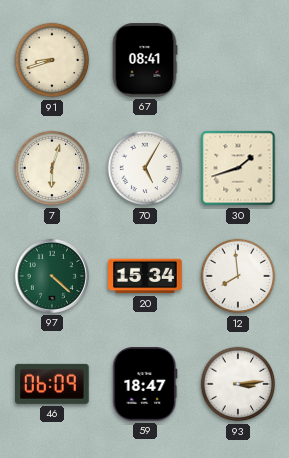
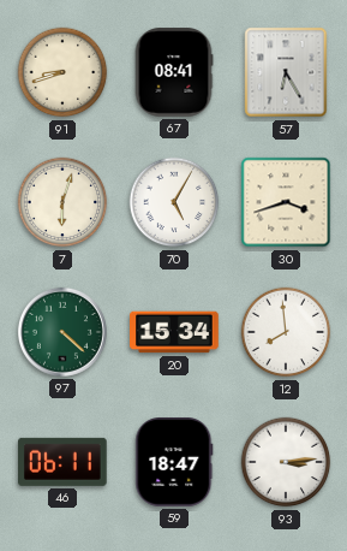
57: none -> 6:25 (286, 72)
30: 1:42 -> 3:42 (286, 202)
46: 06:09 -> 06:11 (64, 462)
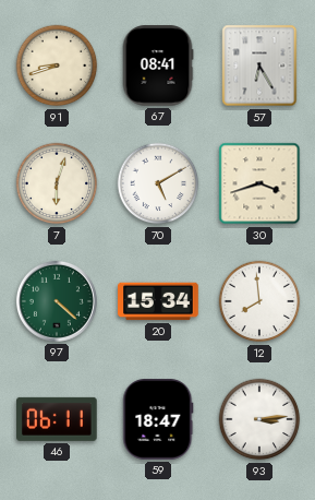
70: 5:05 -> 5:10 (158, 183)
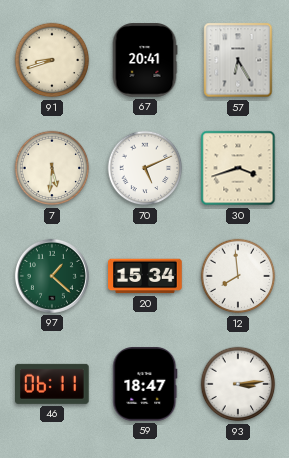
67: 08:41 -> 20:41 (145, 60)
7: 6:03 -> 5:31 (52, 168)
70: 5:10 -> 5:11 (145, 168)
97: 4:22 -> 1:22 (52, 276)
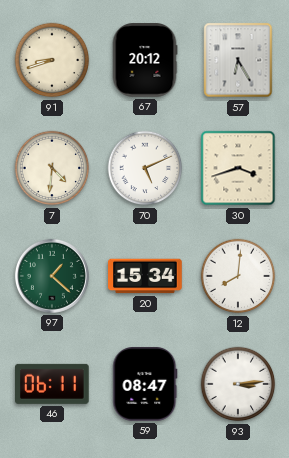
67: 20:41 -> 20:12 (145, 60)
7: 5:31 -> 4:31 (52, 168)
12: 7:59 -> 8:01 (238, 276)
59: 18:47 -> 08:47 (145, 384)
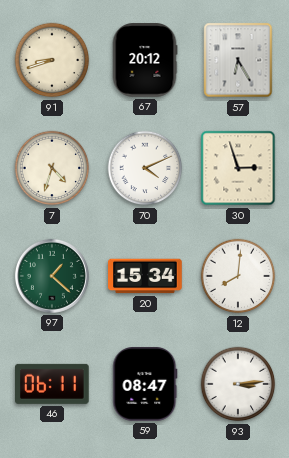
7: 4:31 -> 4:33 (52, 168)
70: 5:11 -> 4:11 (145, 168)
30: 3:42 -> 2:57 (238, 168)
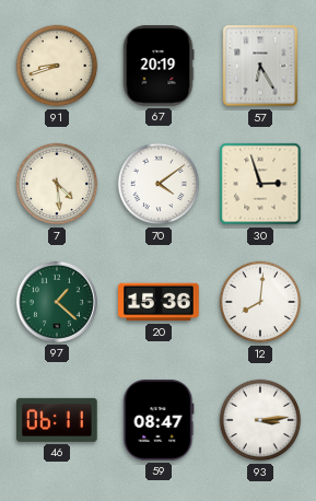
67: 20:12 -> 20:19 (159, 66)
7: 4:33 -> 4:29 (57, 184)
70: 4:11 -> 4:09 (159, 184)
20: 15:34 -> 15:36 (159, 302)
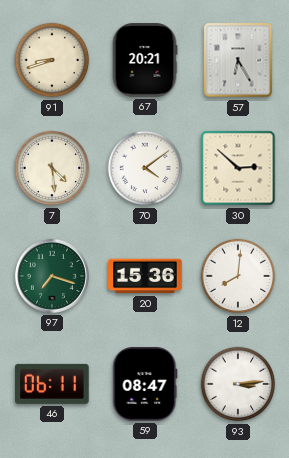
67: 20:19 -> 20:21 (145, 60)
30: 2:57 -> 2:52 (238, 168)
97: 1:22 -> 7:18 (52, 276)
